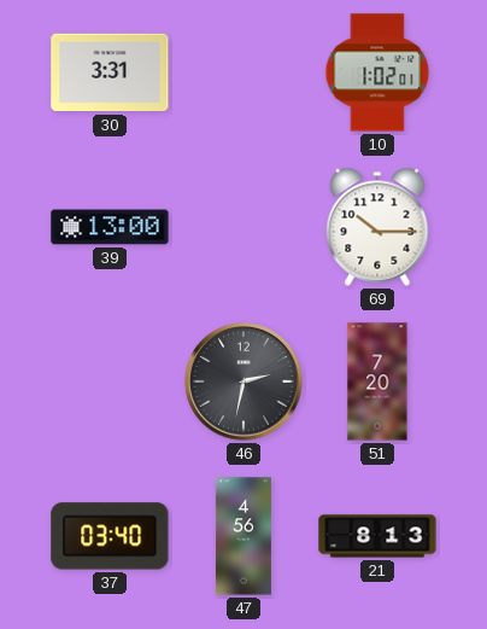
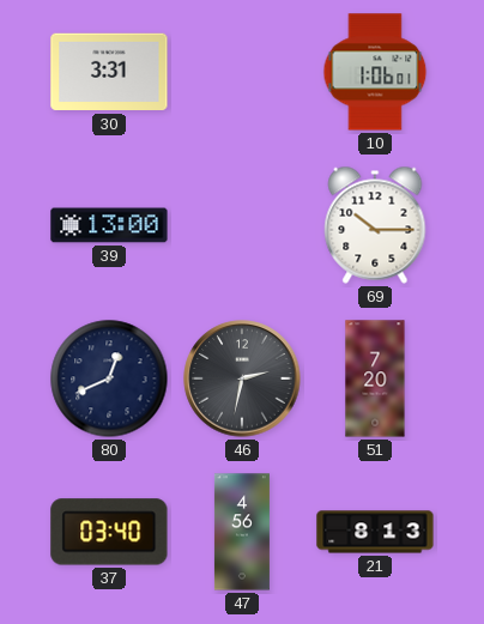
10: 1:02 -> 1:06 (375, 72)
80: none -> 12:41 (109, 378)
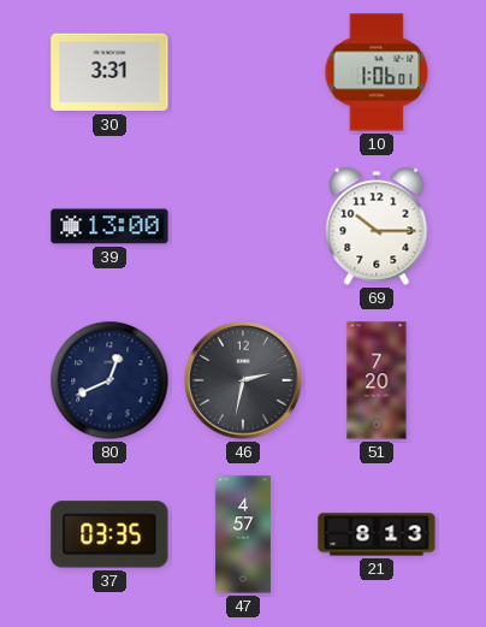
37: 03:40 -> 03:35 (109, 534)
47: 4:56 -> 4:57 (243, 534)
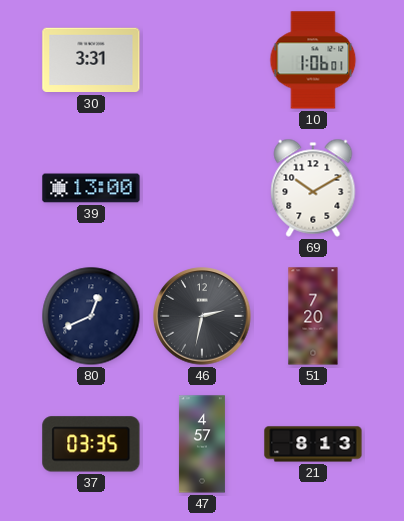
69: 10:15 -> 10:10 (313, 188)
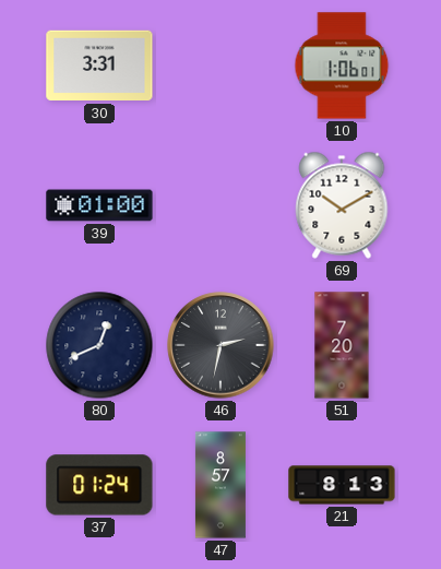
39: 13:00 -> 01:00 (99, 205)
37: 03:35 -> 01:24 (99, 485)
47: 4:57 -> 8:57 (221, 485)
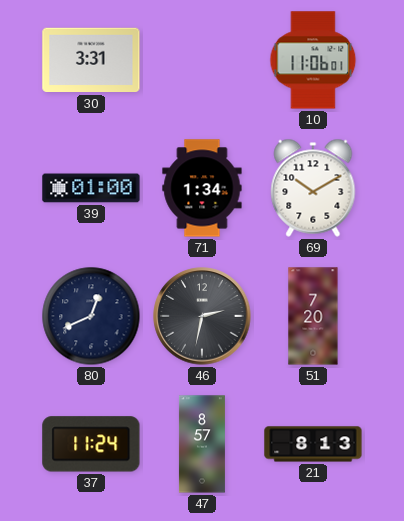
10: 1:06 -> 11:06 (313, 60)
71: none -> 1:34 (202, 188)
37: 01:24 -> 11:24 (91, 444)
